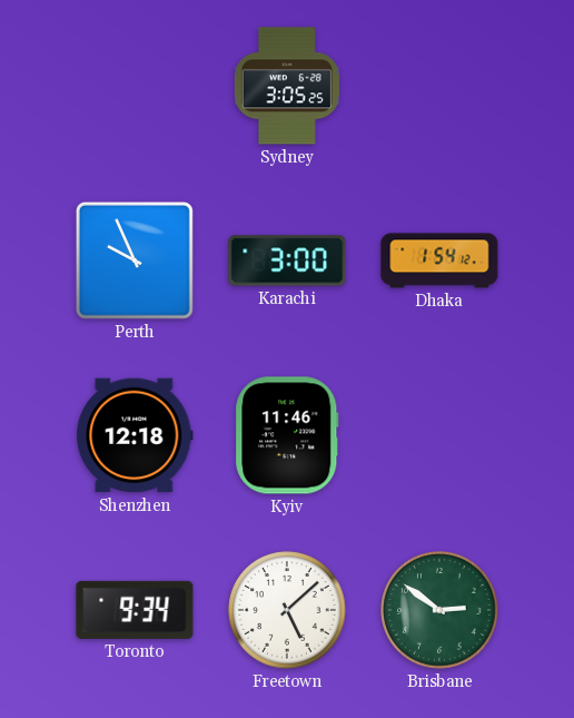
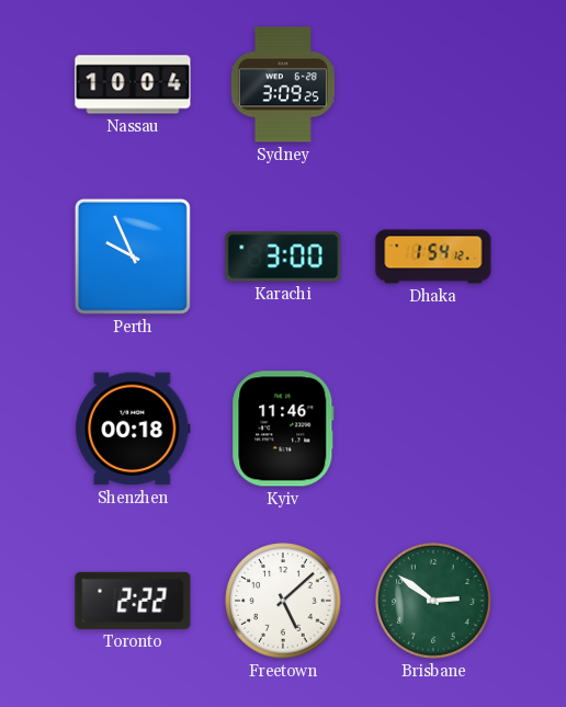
Nassau: none -> 10:04 (133, 84)
Sydney: 3:05 -> 3:09 (283, 84)
Shenzhen: 12:18 -> 00:18 (133, 429)
Toronto: 9:34 -> 2:22 (133, 601)
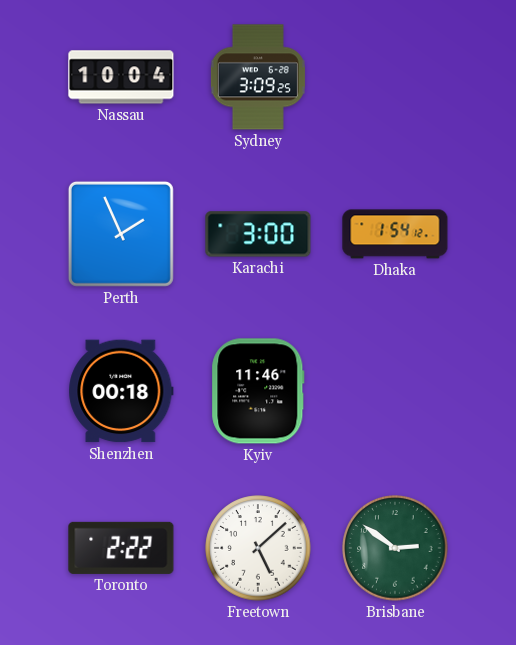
Perth: 9:56 -> 1:56 (121, 234)
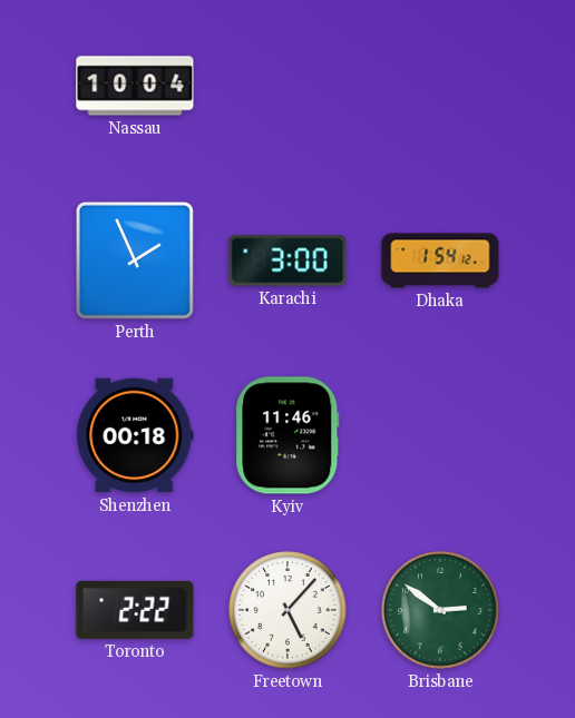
Sydney: 3:09 -> none (258, 77)
Freetown: 5:08 -> 5:07 (287, 610)
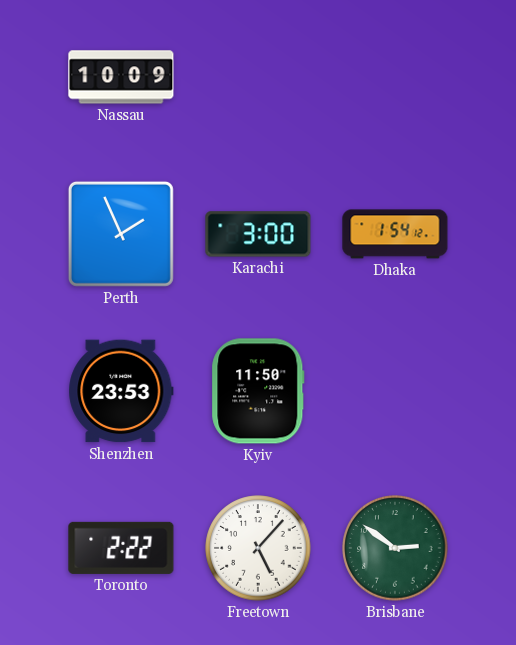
Nassau: 10:04 -> 10:09 (121, 77)
Shenzhen: 00:18 -> 23:53 (121, 391)
Kyiv: 11:46 -> 11:50 (258, 391)
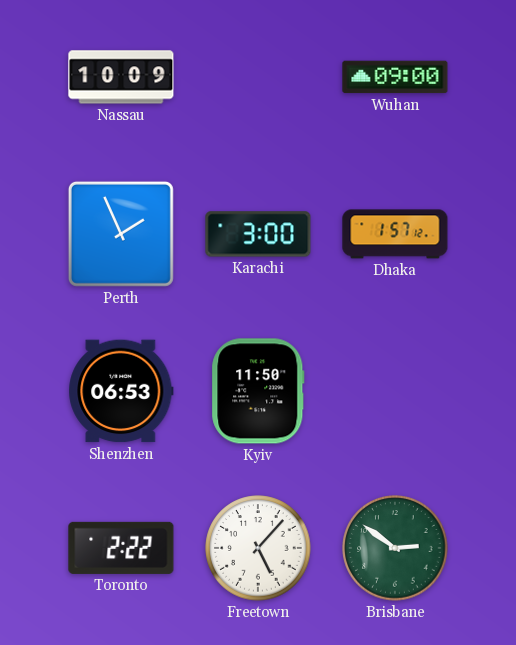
Wuhan: none -> 09:00 (395, 77)
Dhaka: 1:54 -> 1:57 (395, 234)
Shenzhen: 23:53 -> 06:53 (121, 391)
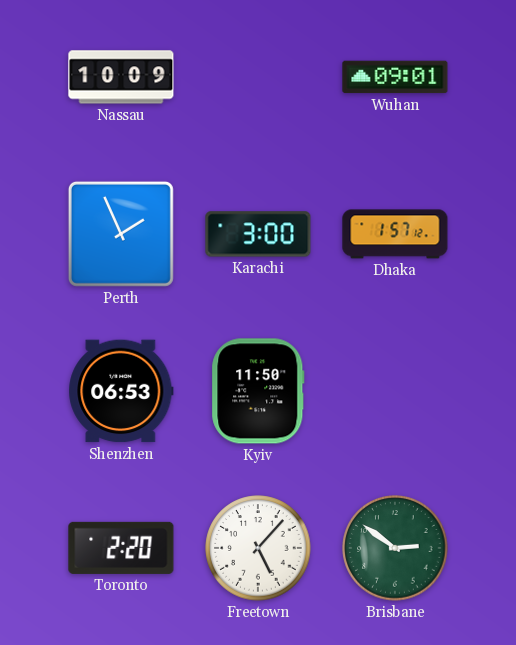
Wuhan: 09:00 -> 09:01 (395, 77)
Toronto: 2:22 -> 2:20 (121, 548)
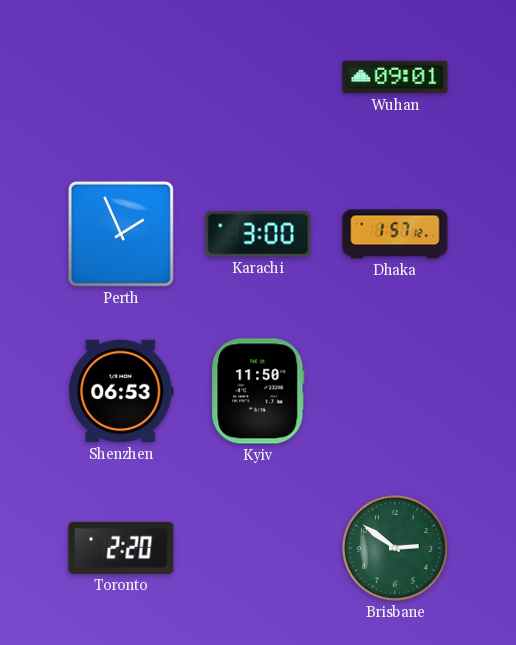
Nassau: 10:09 -> none (121, 77)
Freetown: 5:07 -> none (258, 548)
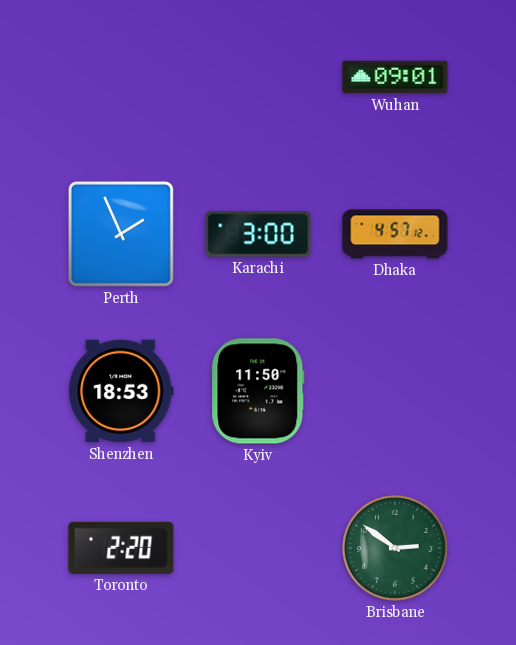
Dhaka: 1:57 -> 4:57 (395, 234)
Shenzhen: 06:53 -> 18:53 (121, 391)
